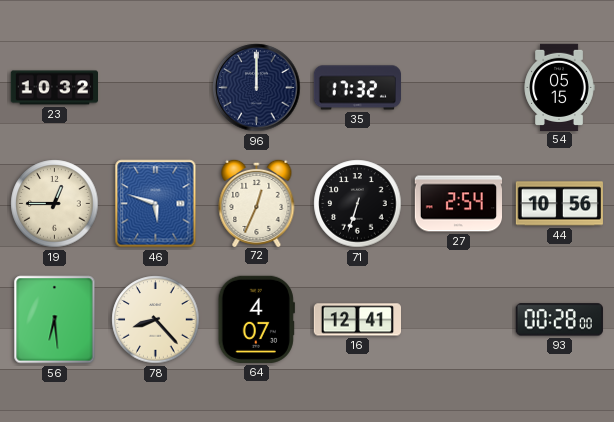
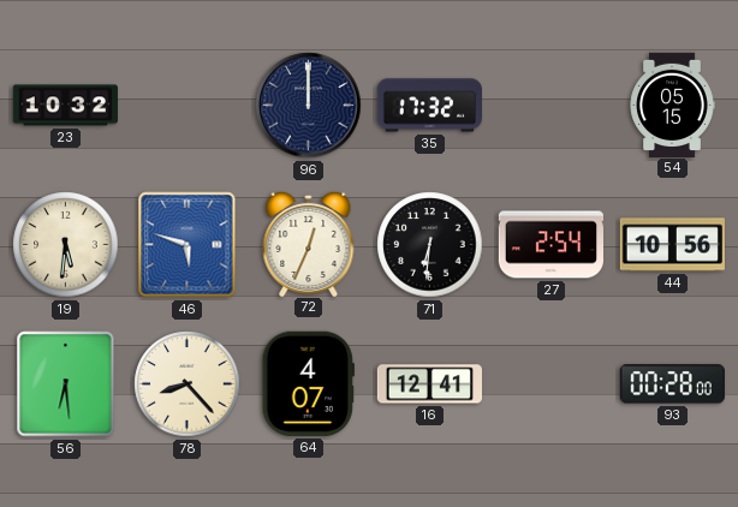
19: 12:45 -> 5:31 (66, 245)
71: 6:33 -> 6:31 (430, 245)
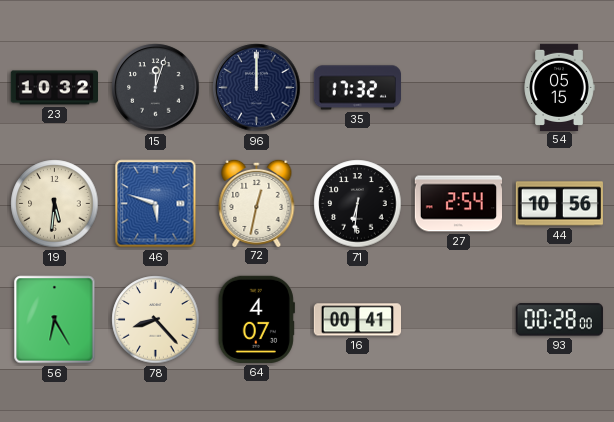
15: none -> 12:03 (156, 88)
72: 12:34 -> 12:32 (257, 202)
56: 6:29 -> 6:25 (55, 320)
16: 12:41 -> 00:41 (357, 320)
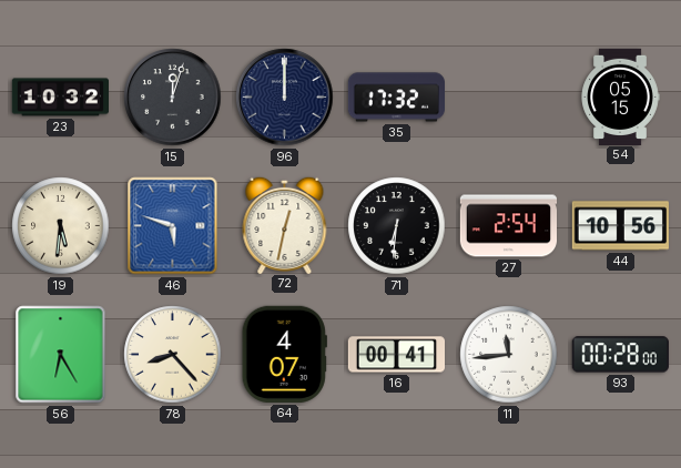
11: none -> 11:44 (509, 355)
